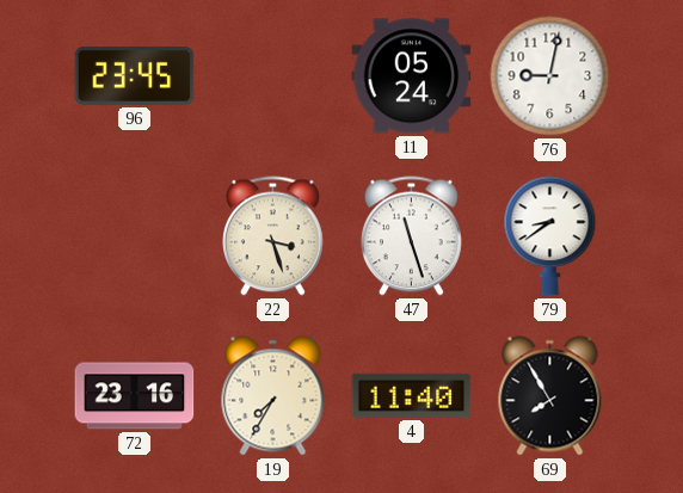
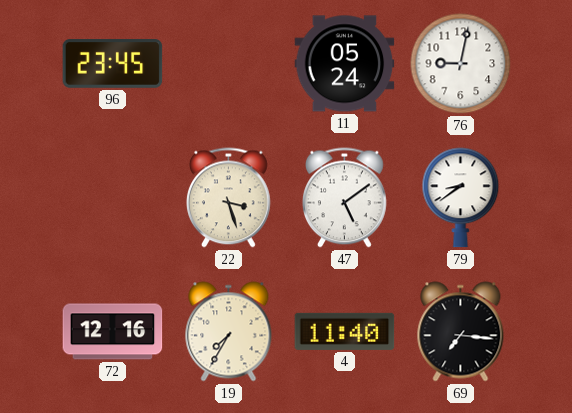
47: 11:27 -> 5:09 (345, 198)
72: 23:16 -> 12:16 (113, 332)
69: 7:55 -> 7:16 (461, 332)
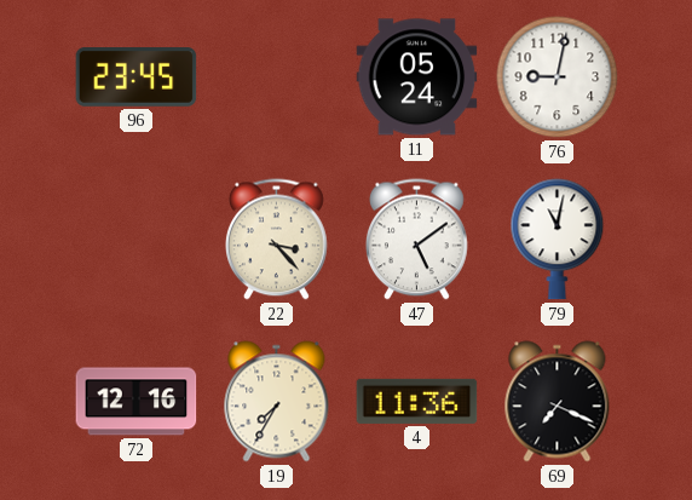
22: 3:27 -> 3:23 (277, 240)
79: 8:39 -> 11:02 (558, 240)
4: 11:40 -> 11:36 (417, 401)
69: 7:16 -> 7:19 (558, 402)
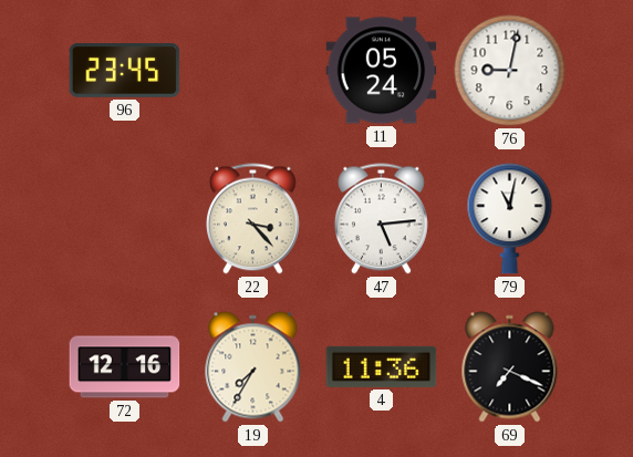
47: 5:09 -> 5:14 (382, 219)
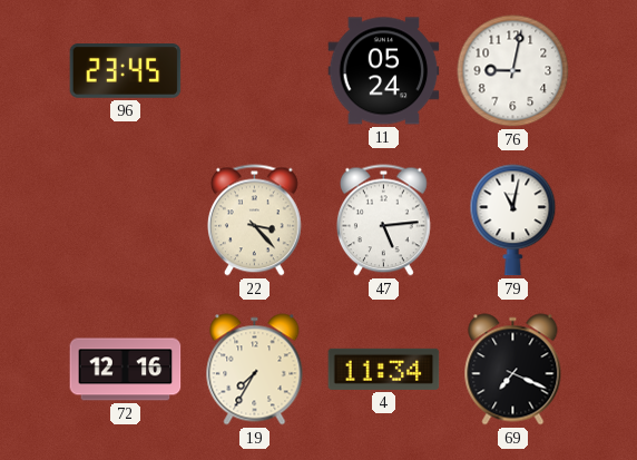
4: 11:36 -> 11:34 (384, 369)
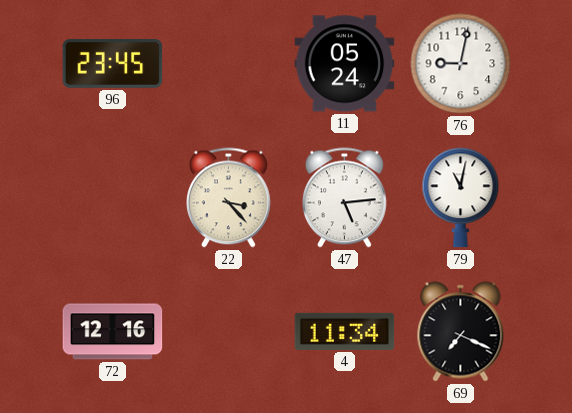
19: 7:35 -> none (255, 370)
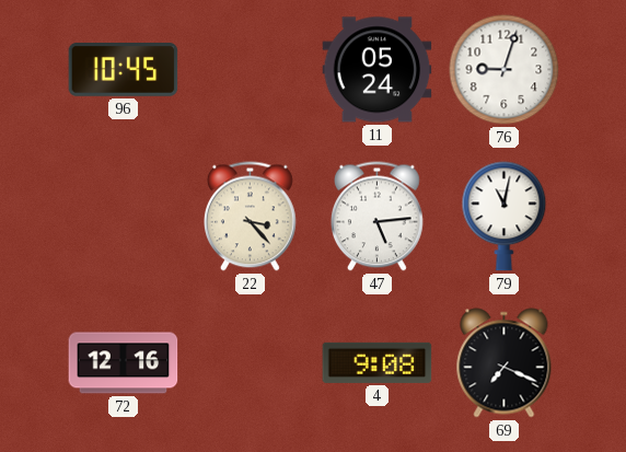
96: 23:45 -> 10:45 (124, 70)
76: 9:02 -> 9:03 (505, 70)
4: 11:34 -> 9:08 (378, 362)
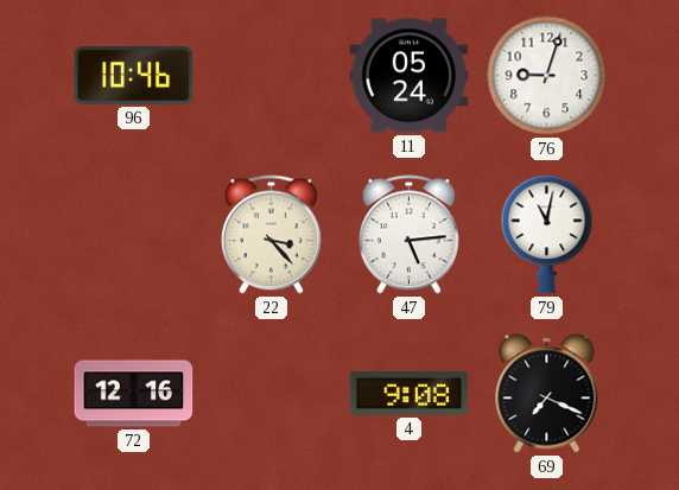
96: 10:45 -> 10:46 (134, 76)
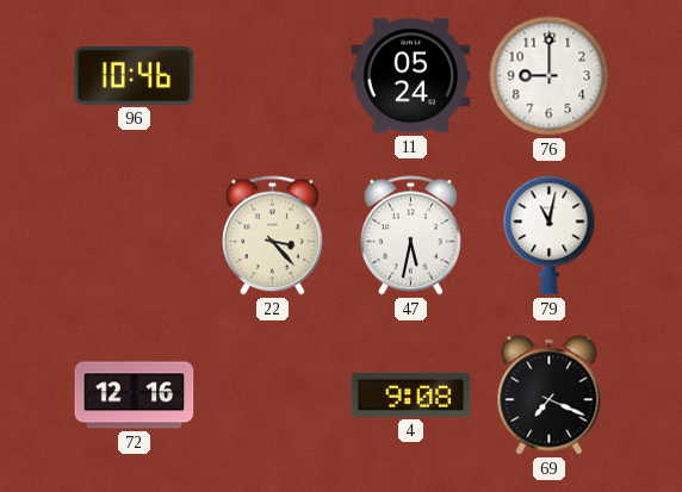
76: 9:03 -> 9:00 (550, 76)
47: 5:14 -> 5:32 (411, 236)
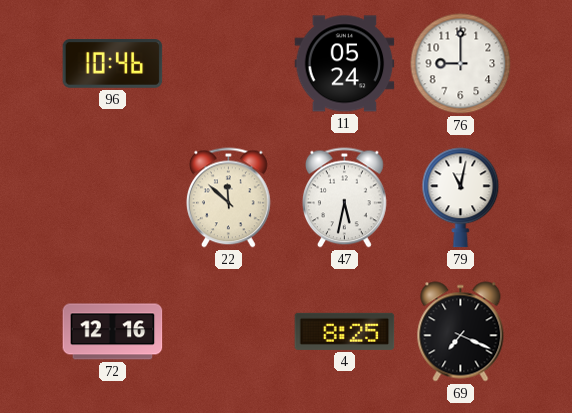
22: 3:23 -> 11:52 (229, 198)
4: 9:08 -> 8:25 (345, 331)
